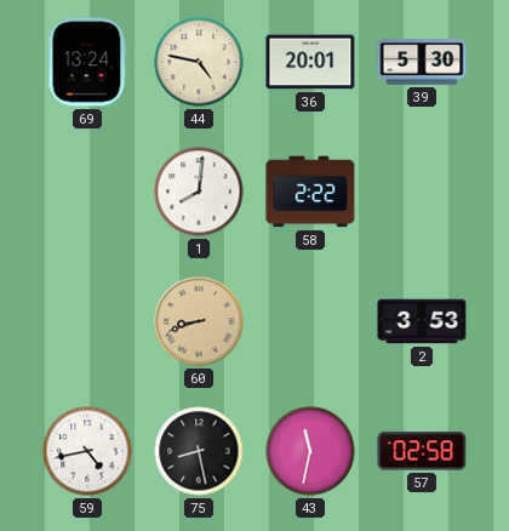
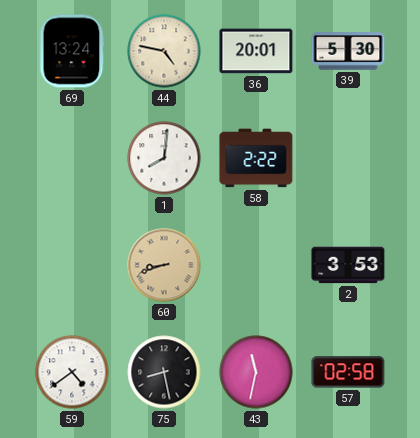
59: 4:43 -> 4:39 (72, 372)
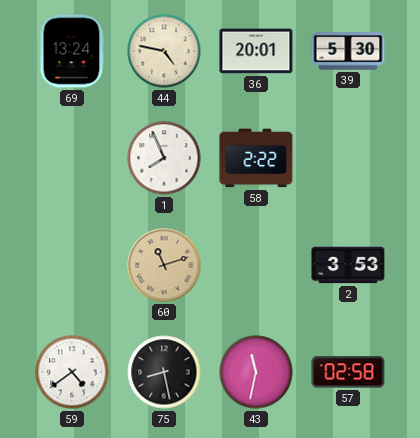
1: 8:01 -> 7:56 (164, 158)
60: 8:42 -> 11:12 (164, 265)
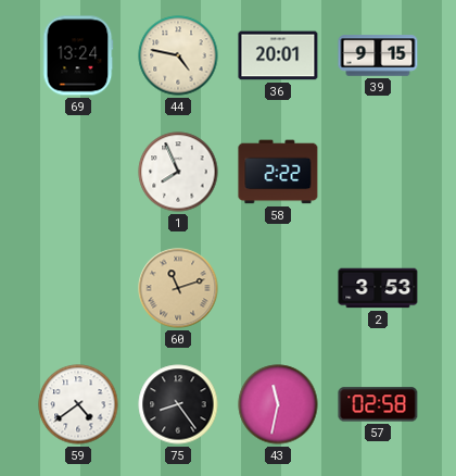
39: 5:30 -> 9:15 (378, 55)
75: 8:28 -> 8:24 (178, 404)
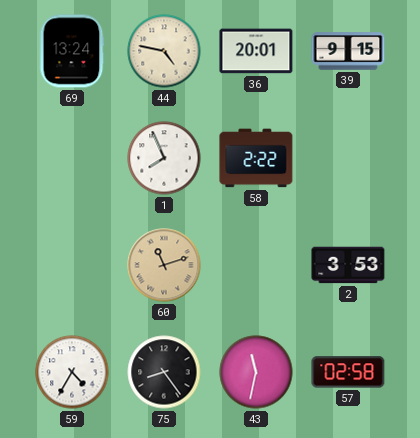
59: 4:39 -> 4:35 (72, 372)
